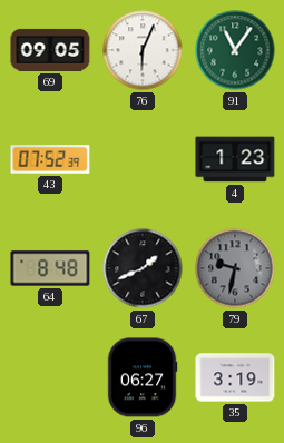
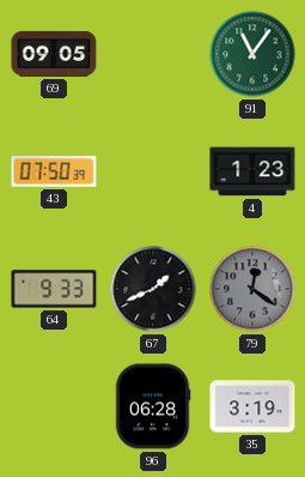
76: 6:04 -> none (143, 50)
43: 07:52 -> 07:50 (54, 171)
64: 8:48 -> 9:33 (54, 289)
79: 9:32 -> 12:21 (252, 289)
96: 06:27 -> 06:28 (153, 406)
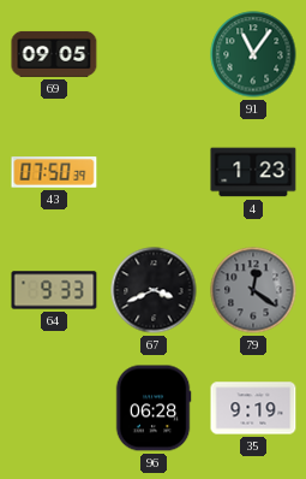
67: 1:41 -> 3:41 (154, 290)
35: 3:19 -> 9:19 (253, 408)
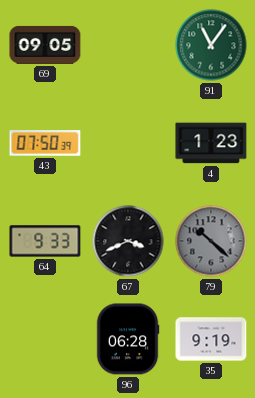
79: 12:21 -> 10:22 (211, 241)
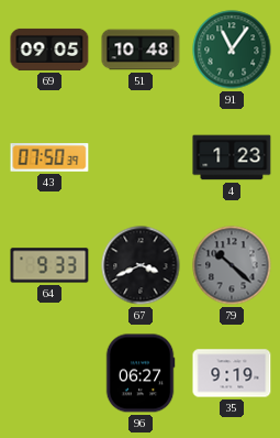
51: none -> 10:48 (141, 50)
96: 06:28 -> 06:27 (141, 373)
